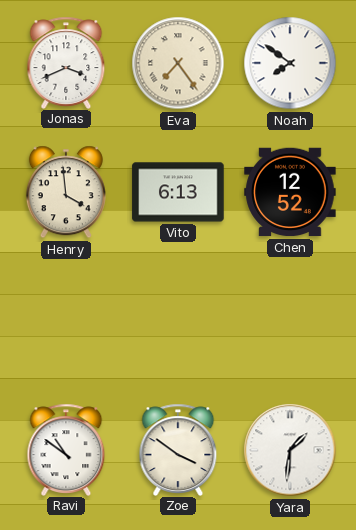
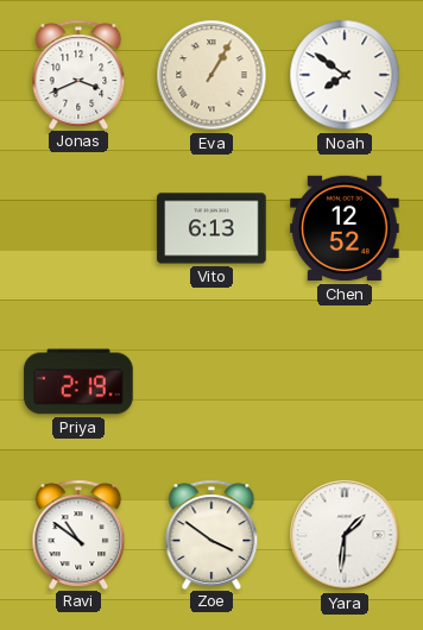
Eva: 7:24 -> 1:05 (211, 75)
Henry: 3:59 -> none (66, 192)
Priya: none -> 2:19 (78, 382)
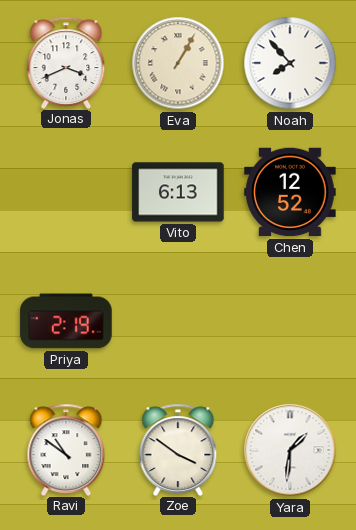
Noah: 7:51 -> 7:53 (290, 63)
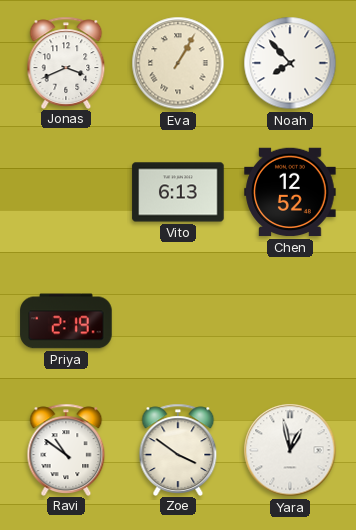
Yara: 1:31 -> 12:58 (290, 450)
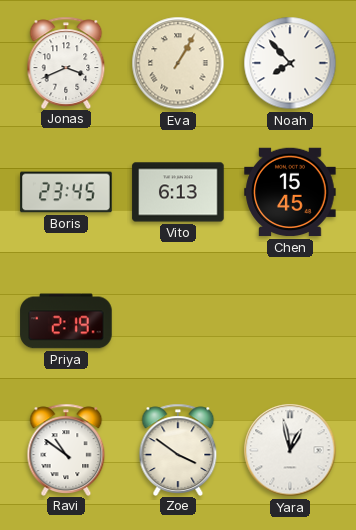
Boris: none -> 23:45 (66, 192)
Chen: 12:52 -> 15:45 (290, 192)
